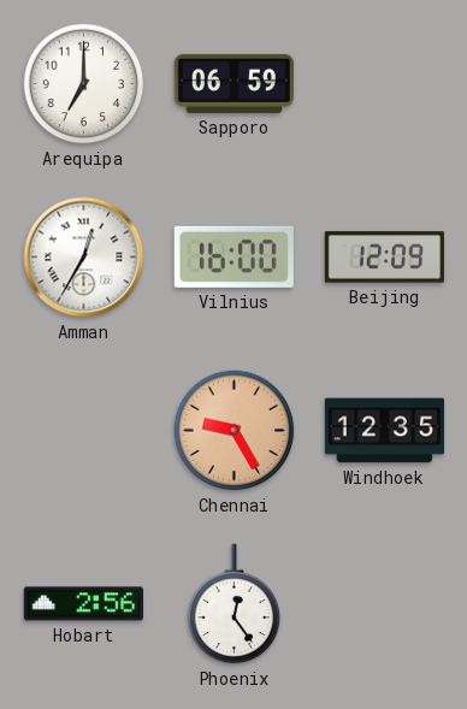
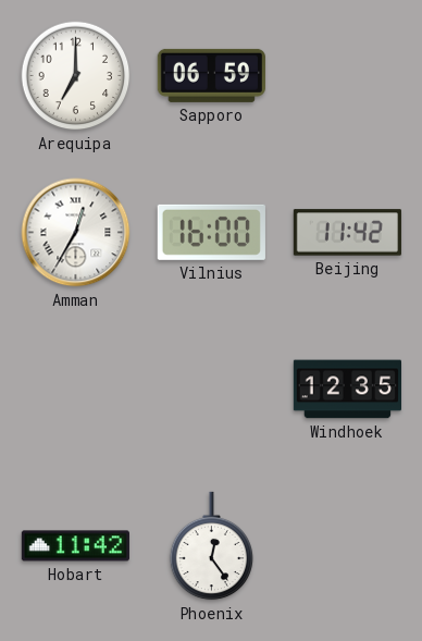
Beijing: 12:09 -> 11:42 (347, 233)
Chennai: 9:25 -> none (235, 431)
Hobart: 2:56 -> 11:42 (75, 546)
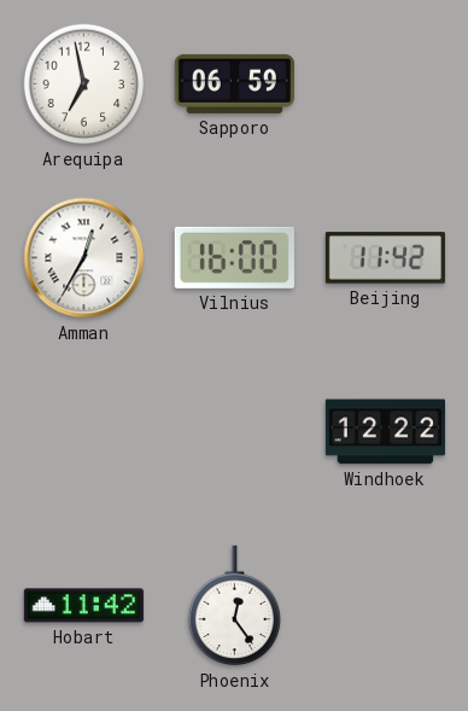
Arequipa: 7:00 -> 6:58 (84, 84)
Windhoek: 12:35 -> 12:22 (385, 432)
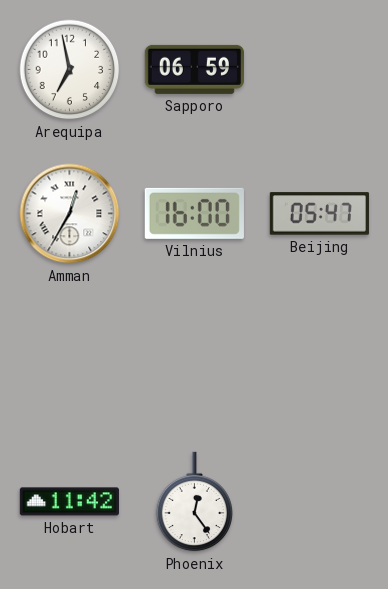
Beijing: 11:42 -> 05:47 (319, 214)
Windhoek: 12:22 -> none (385, 432)
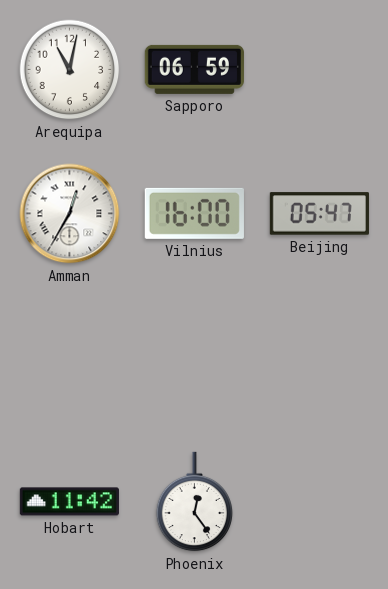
Arequipa: 6:58 -> 11:02 (70, 70)
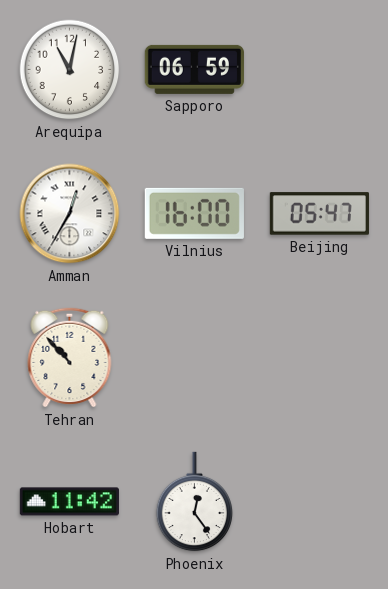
Tehran: none -> 10:53 (70, 357)
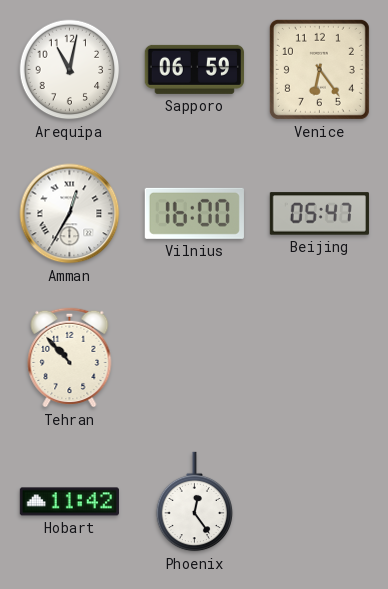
Venice: none -> 6:24 (319, 69)
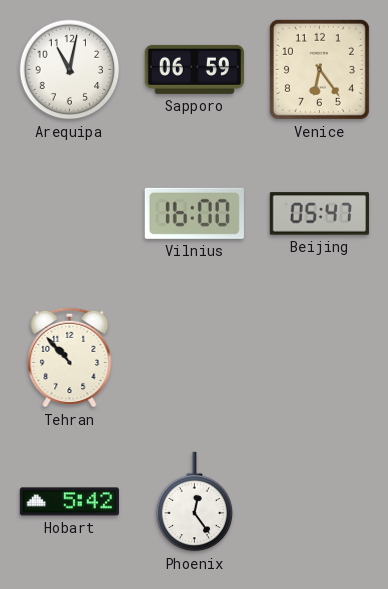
Amman: 12:35 -> none (70, 214)
Hobart: 11:42 -> 5:42 (69, 502)
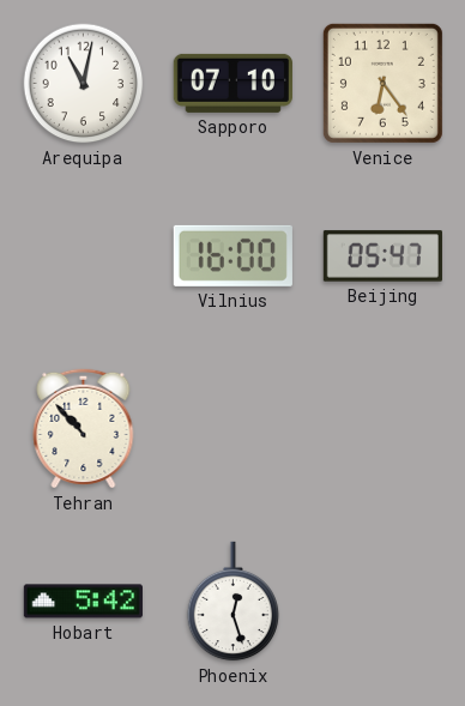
Sapporo: 06:59 -> 07:10 (232, 83)
Phoenix: 12:24 -> 12:27 (234, 602)
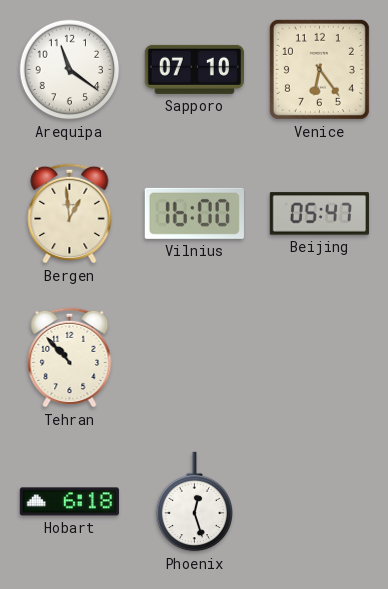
Arequipa: 11:02 -> 11:21 (70, 70)
Bergen: none -> 12:59 (70, 213)
Hobart: 5:42 -> 6:18 (69, 502)
